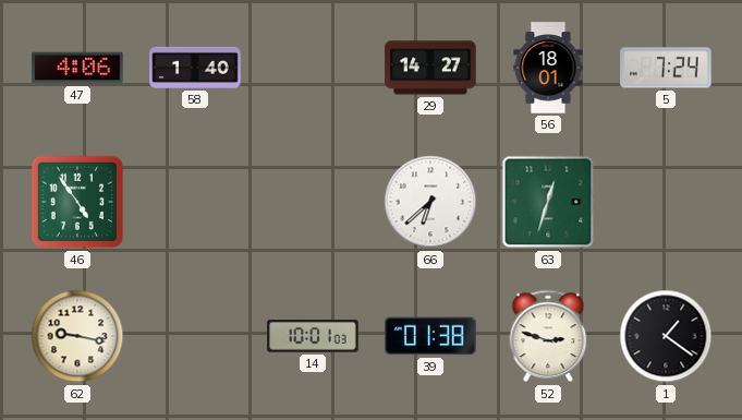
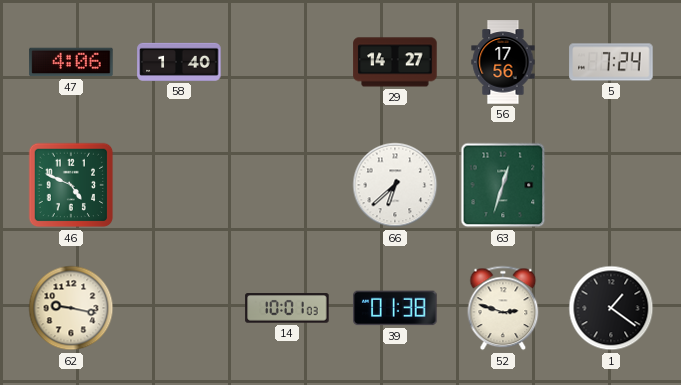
56: 18:01 -> 17:56 (503, 62)
46: 4:54 -> 4:49 (71, 185)
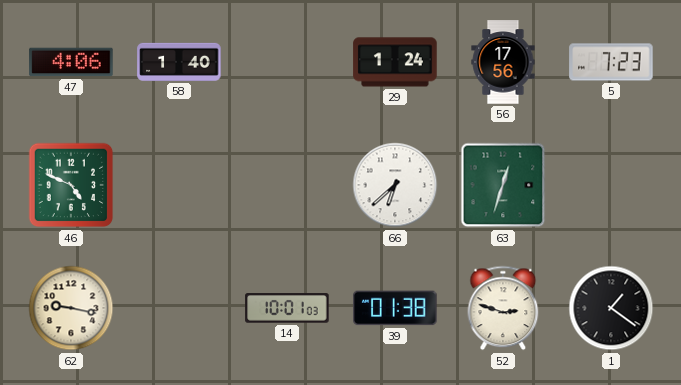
29: 14:27 -> 1:24 (395, 62)
5: 7:24 -> 7:23 (611, 62)
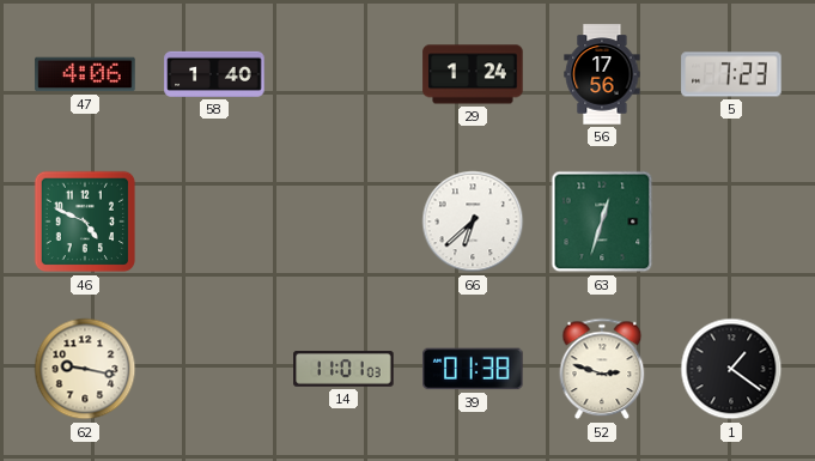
14: 10:01 -> 11:01 (343, 369)
